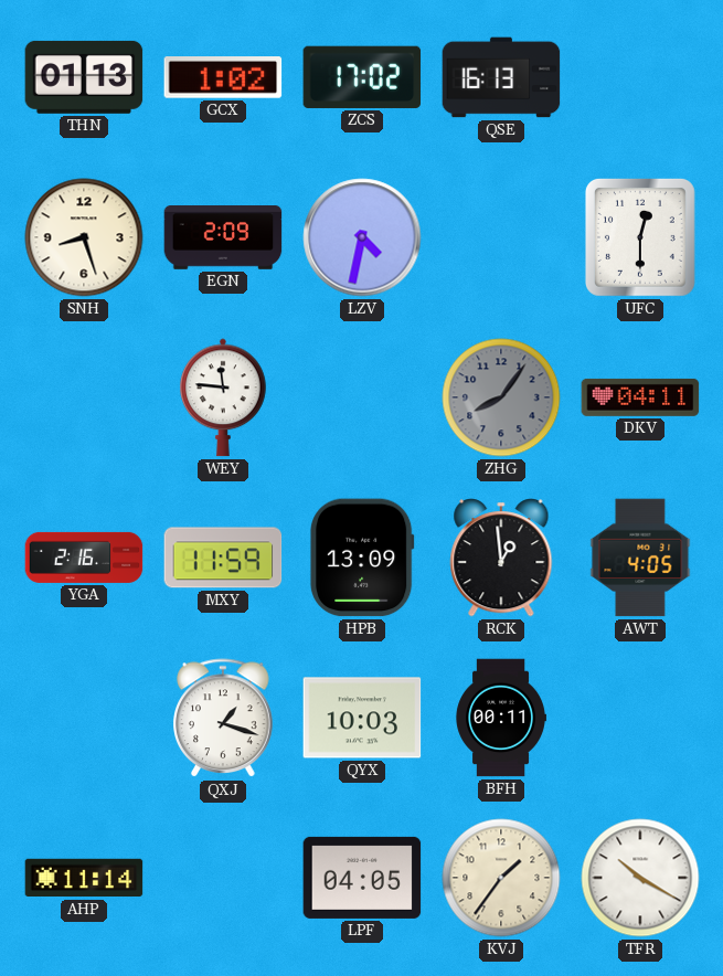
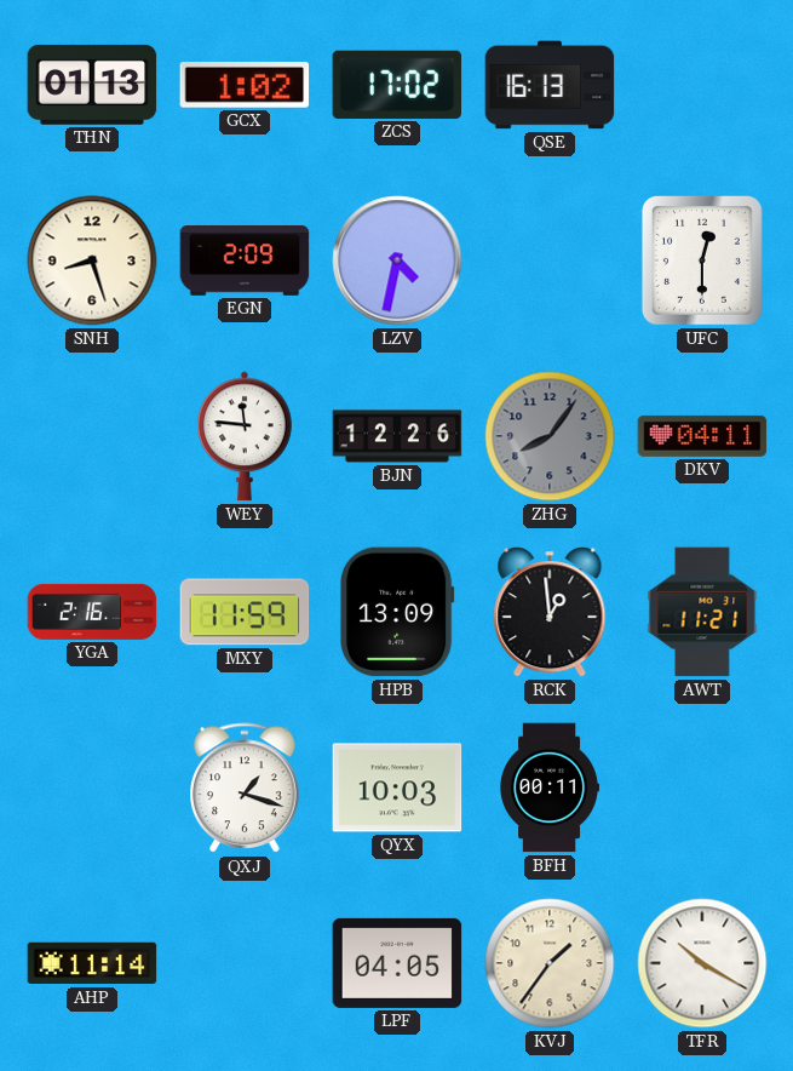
BJN: none -> 12:26 (397, 436)
AWT: 4:05 -> 11:21 (702, 612)
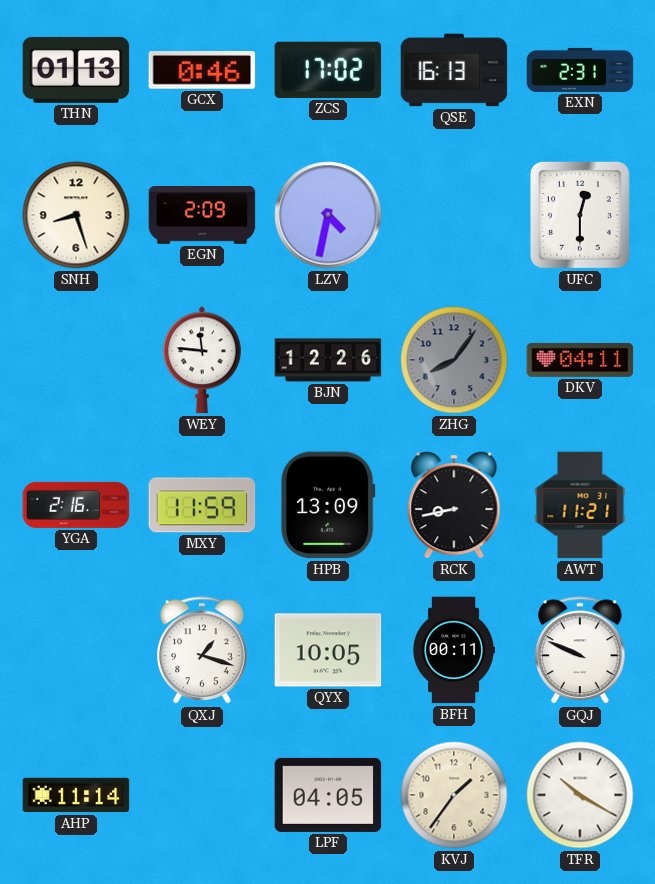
GCX: 1:02 -> 0:46 (202, 71)
EXN: none -> 2:31 (580, 70)
RCK: 12:59 -> 8:43 (454, 505)
QYX: 10:03 -> 10:05 (328, 650)
GQJ: none -> 9:49 (580, 651)
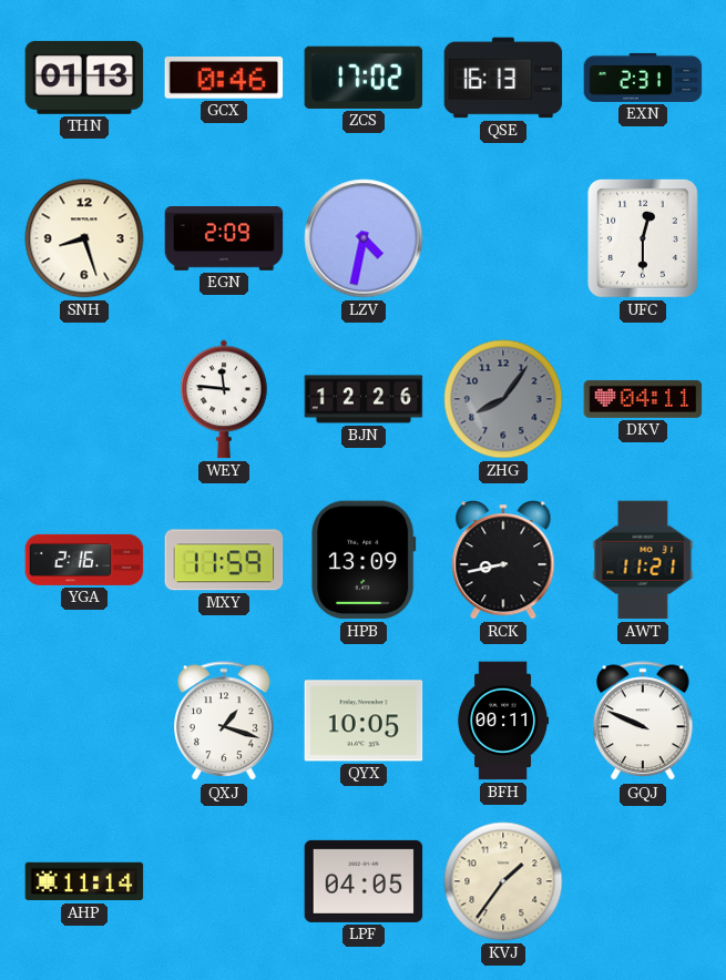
TFR: 10:20 -> none (580, 795)
